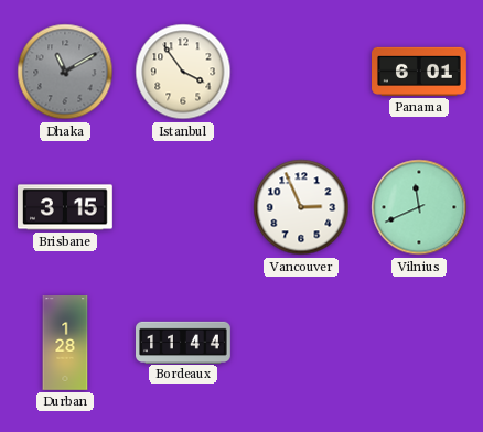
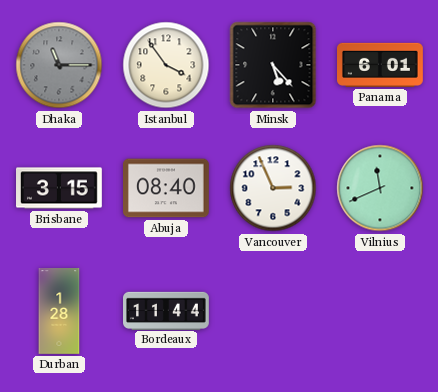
Dhaka: 11:10 -> 11:15 (59, 65)
Minsk: none -> 5:23 (273, 65)
Abuja: none -> 08:40 (167, 188)
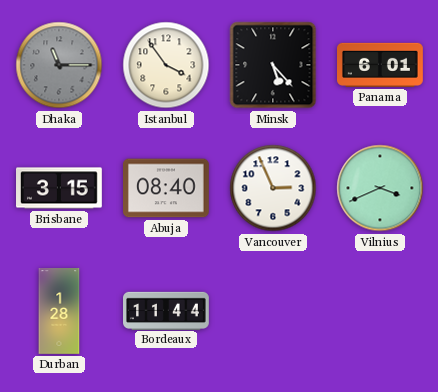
Vilnius: 11:41 -> 3:41 (380, 188)
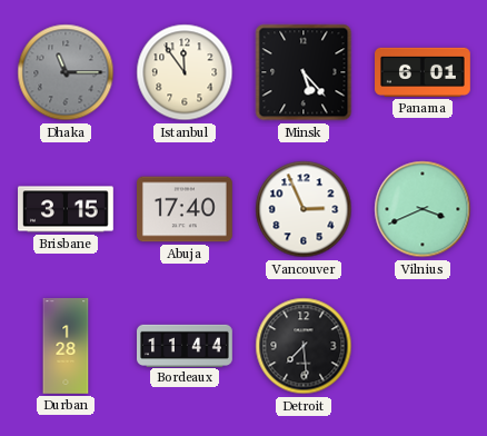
Istanbul: 3:54 -> 11:54 (185, 72)
Abuja: 08:40 -> 17:40 (186, 209)
Detroit: none -> 7:29 (304, 346)
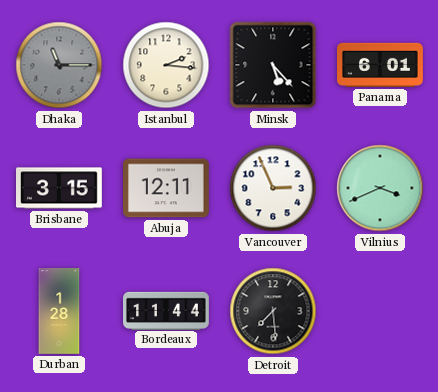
Istanbul: 11:54 -> 2:16 (166, 65)
Abuja: 17:40 -> 12:11 (167, 188)
